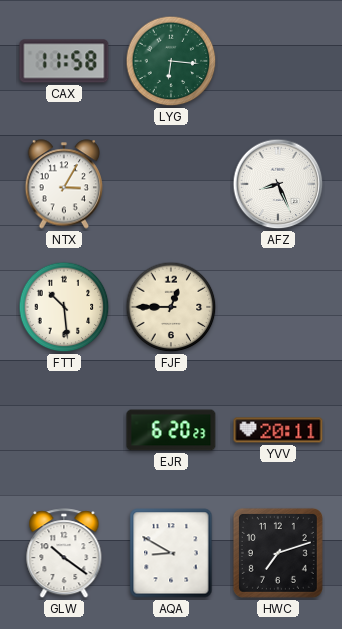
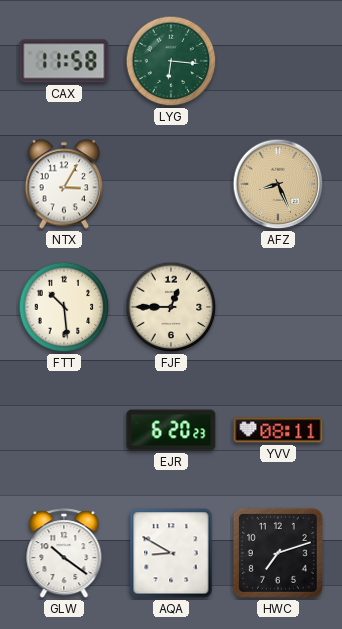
AFZ dial: white -> champagne (278, 184)
YVV: 20:11 -> 08:11 (278, 430)
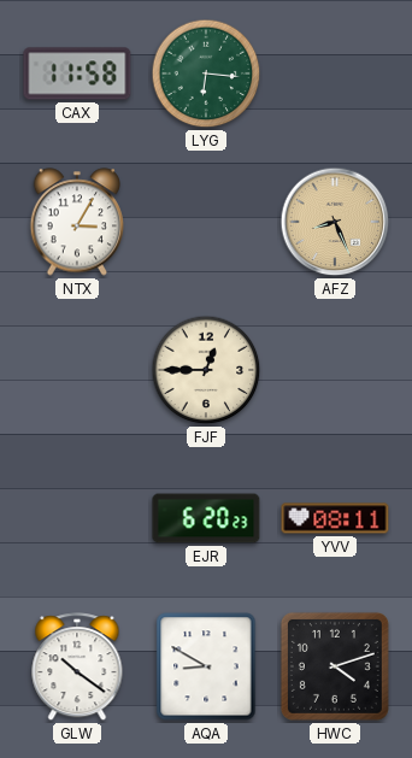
FTT: 10:29 -> none (64, 307)
HWC: 7:12 -> 4:12 (335, 666)
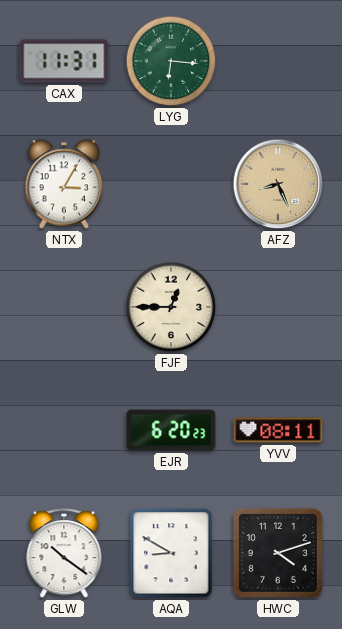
CAX: 11:58 -> 11:31 (64, 61)
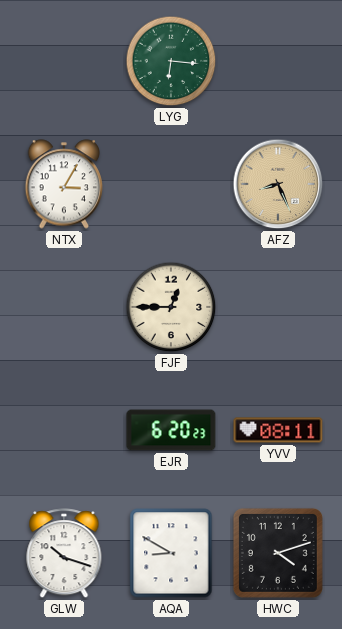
CAX: 11:31 -> none (64, 61)
GLW: 10:21 -> 10:18 (64, 554)
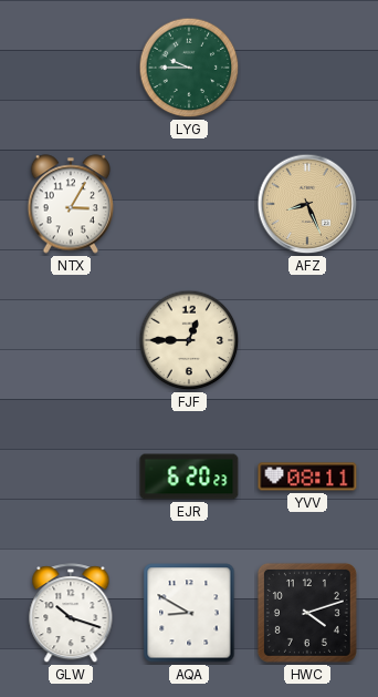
LYG: 6:16 -> 9:45 (189, 68)
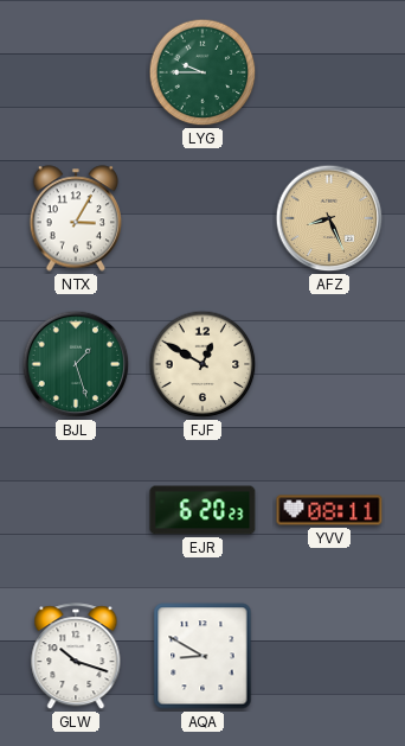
BJL: none -> 1:27 (76, 364)
FJF: 12:45 -> 12:50 (202, 364)
HWC: 4:12 -> none (307, 613)
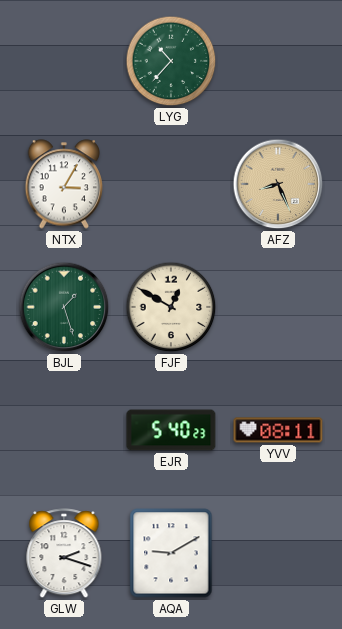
LYG: 9:45 -> 10:37 (171, 61)
EJR: 6:20 -> 5:40 (171, 430)
GLW: 10:18 -> 2:18 (64, 554)
AQA: 8:50 -> 9:10 (171, 553)
